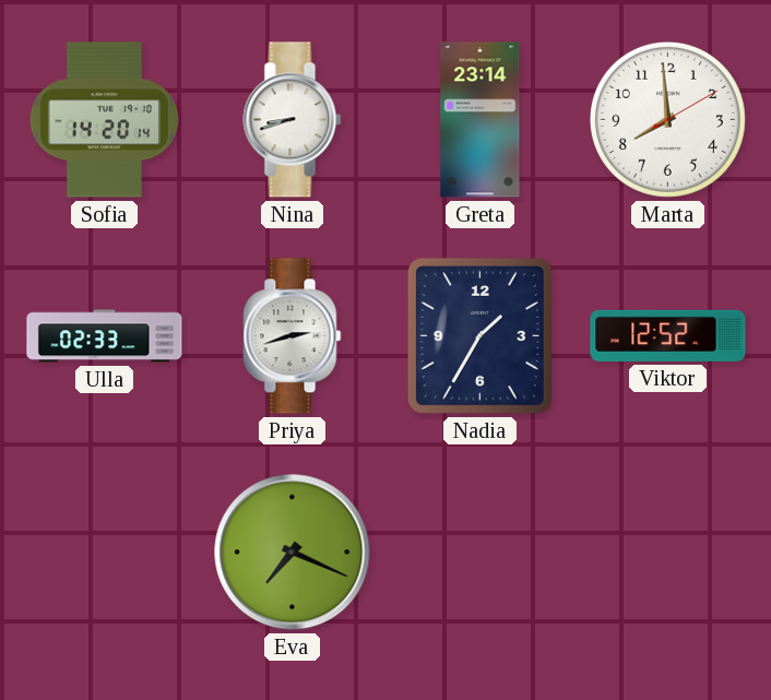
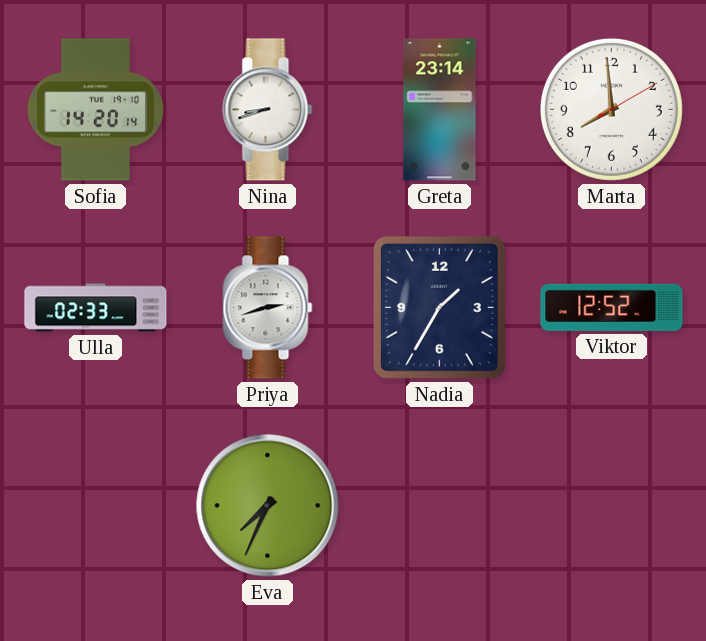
Eva: 7:19 -> 7:34 (268, 506)
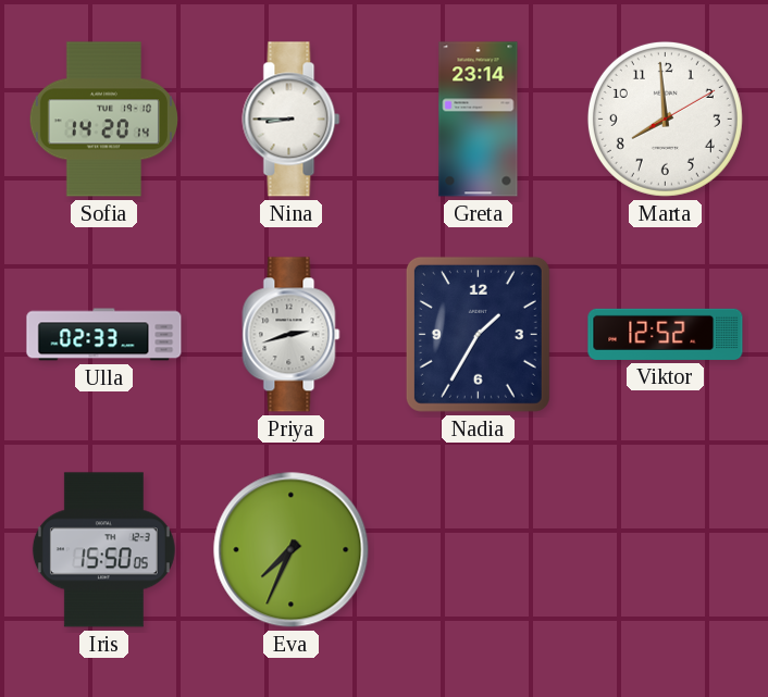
Nina: 8:42 -> 8:45 (292, 120)
Iris: none -> 15:50 (103, 550)
